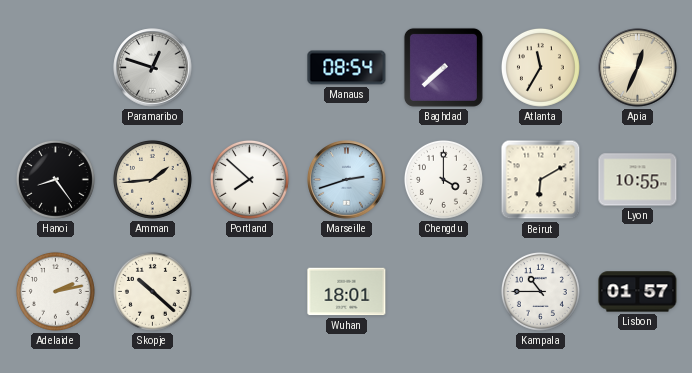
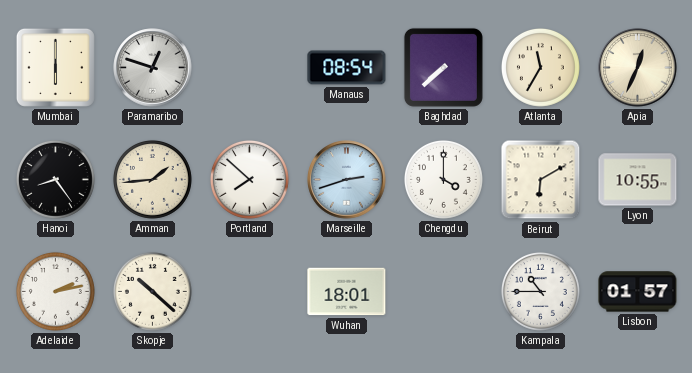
Mumbai: none -> 6:00 (55, 67)
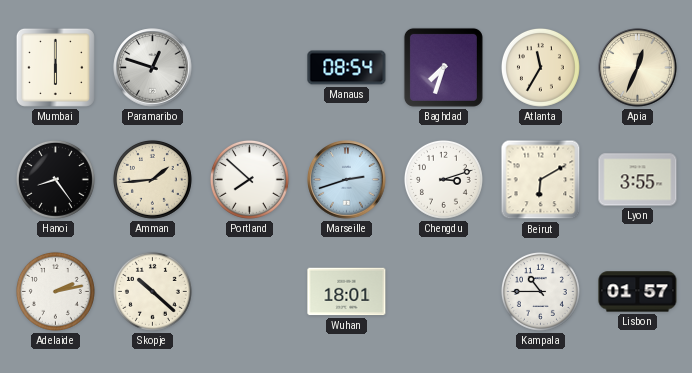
Baghdad: 7:38 -> 7:33 (443, 67)
Chengdu: 4:00 -> 3:12 (443, 179)
Lyon: 10:55 -> 3:55 (638, 180)
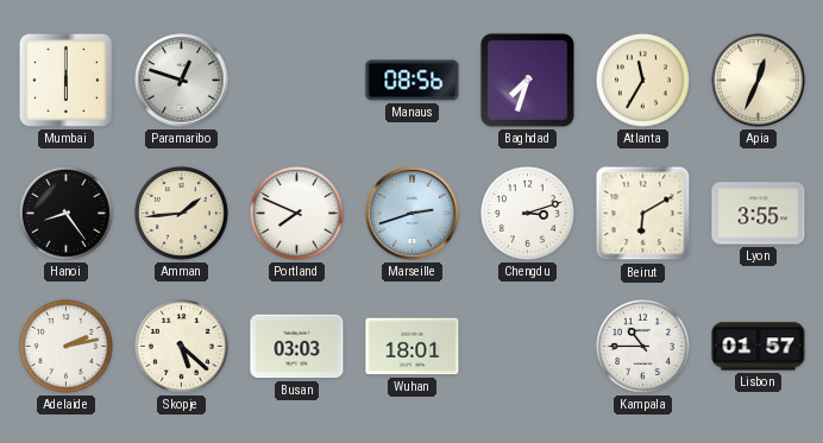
Manaus: 08:54 -> 08:56 (413, 81)
Portland: 7:52 -> 7:49 (296, 213)
Skopje: 10:22 -> 5:22 (181, 346)
Busan: none -> 03:03 (297, 347)
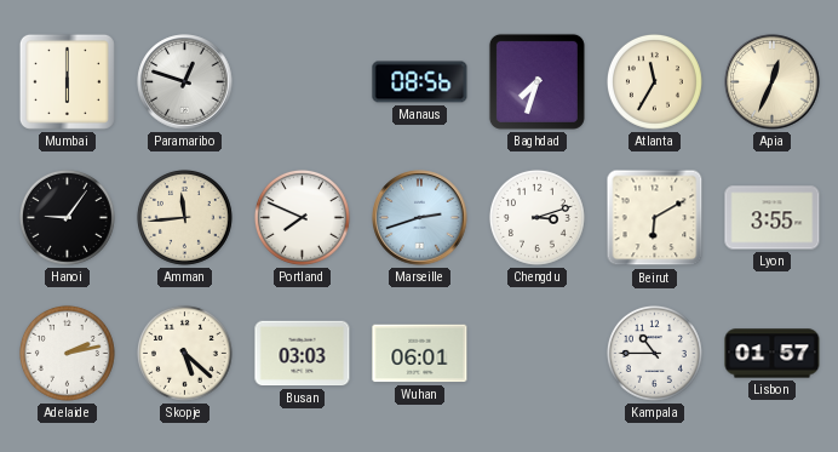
Hanoi: 8:24 -> 9:06 (67, 217)
Amman: 1:44 -> 11:44 (184, 217)
Wuhan: 18:01 -> 06:01 (420, 354)
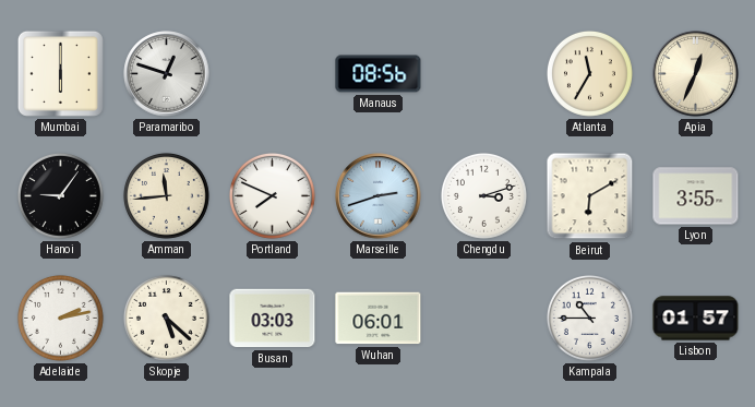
Baghdad: 7:33 -> none (536, 81)
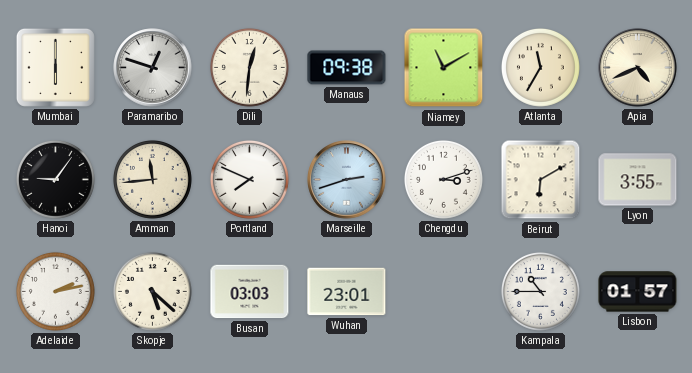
Dili: none -> 12:31 (249, 67)
Manaus: 08:56 -> 09:38 (347, 68)
Niamey: none -> 11:10 (444, 68)
Apia: 12:34 -> 4:41 (638, 68)
Wuhan: 06:01 -> 23:01 (347, 292)
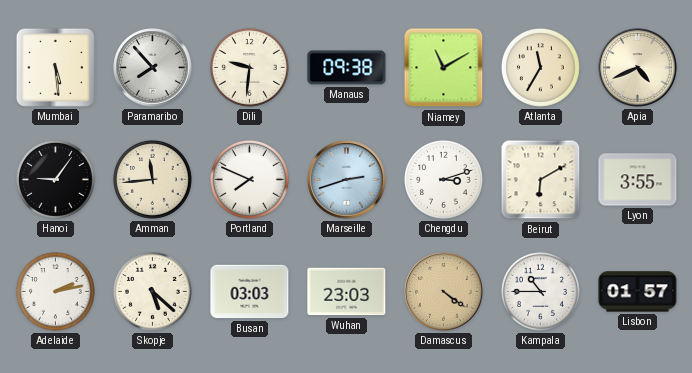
Mumbai: 6:00 -> 5:29 (55, 67)
Paramaribo: 12:48 -> 7:53 (153, 68)
Dili: 12:31 -> 9:31 (249, 67)
Wuhan: 23:01 -> 23:03 (347, 292)
Damascus: none -> 4:21 (444, 292)
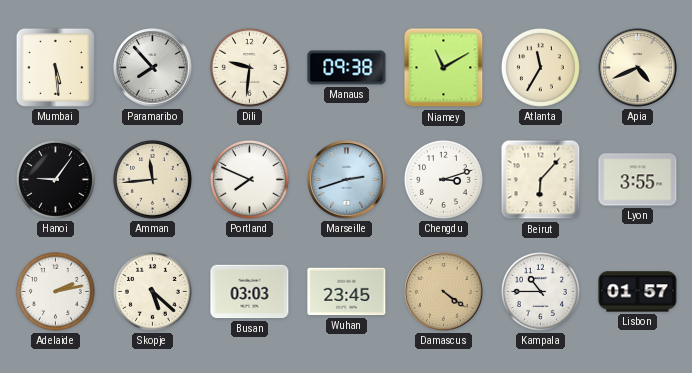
Beirut: 6:10 -> 6:07 (541, 180)
Wuhan: 23:03 -> 23:45 (347, 292)
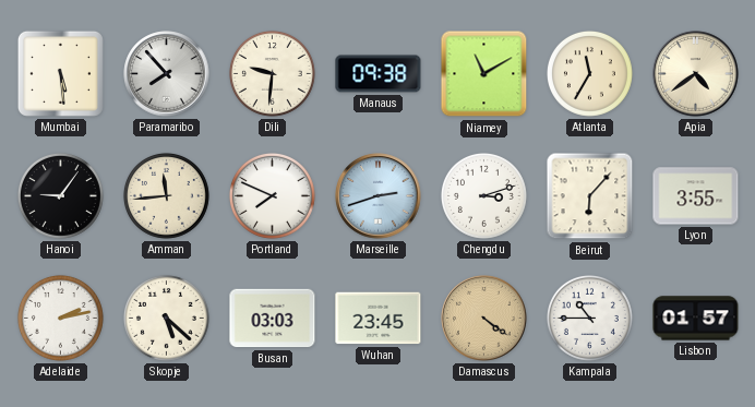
Apia: 4:41 -> 4:39 (696, 74)
